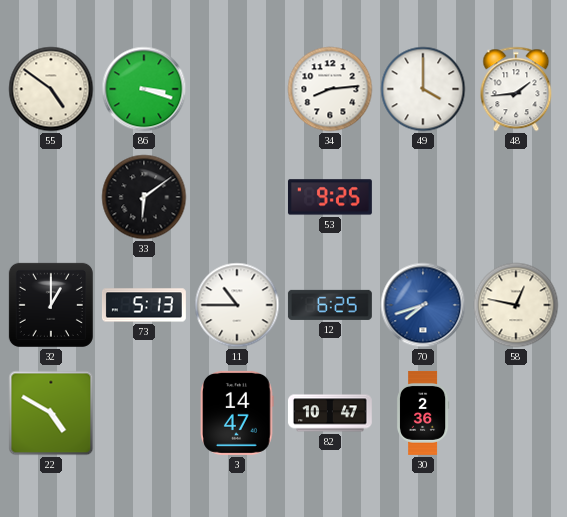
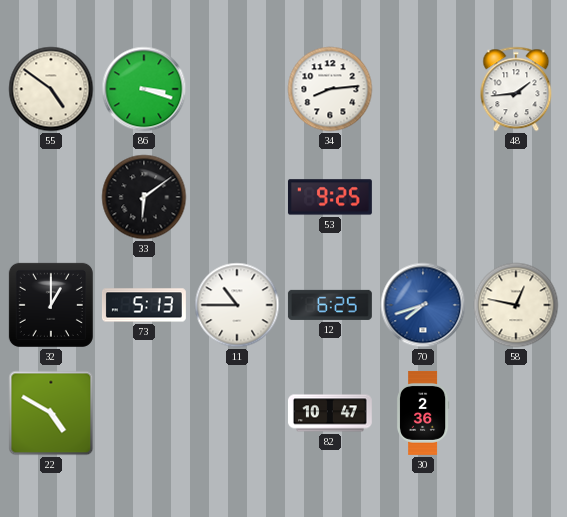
49: 4:00 -> none (423, 89)
3: 14:47 -> none (237, 413)
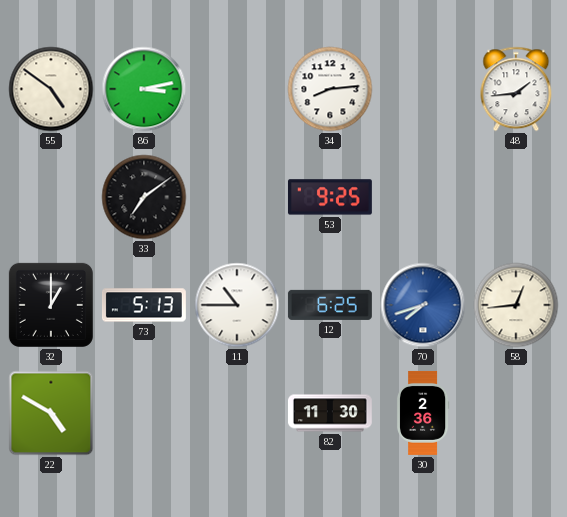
86: 3:18 -> 3:13 (144, 89)
33: 6:09 -> 7:09 (144, 197)
58: 12:47 -> 12:44 (516, 305)
82: 10:47 -> 11:30 (330, 413)
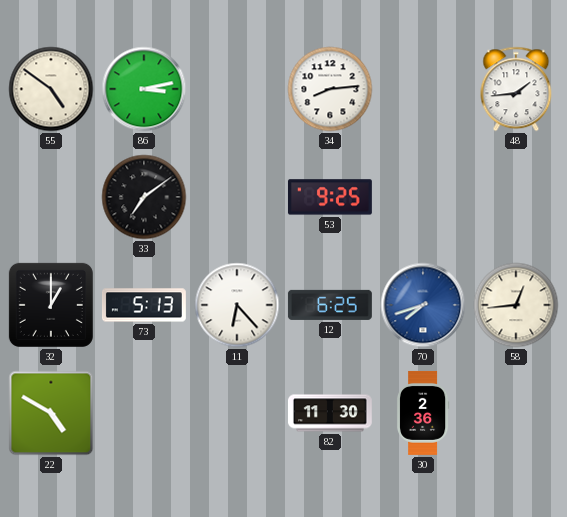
11: 10:45 -> 6:23 (237, 305)
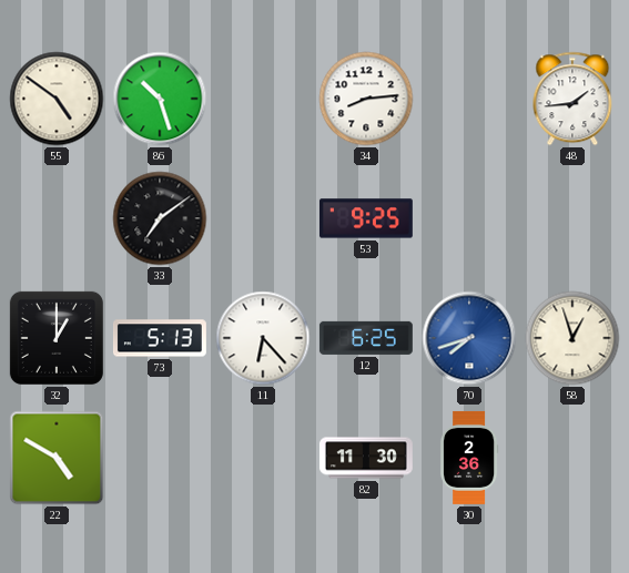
86: 3:13 -> 10:27 (160, 99)
58: 12:44 -> 12:57 (572, 338)
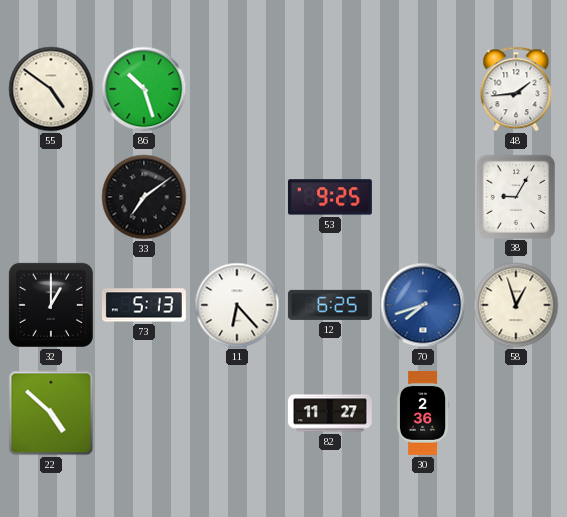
34: 8:14 -> none (366, 99)
38: none -> 9:05 (515, 196)
22: 4:50 -> 4:52 (51, 413)
82: 11:30 -> 11:27 (330, 413)
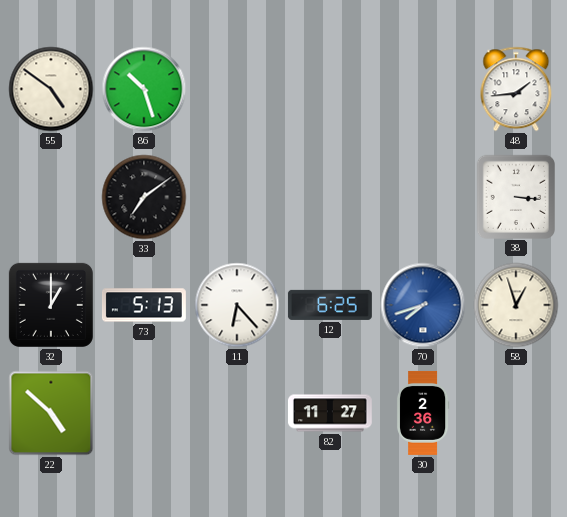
53: 9:25 -> none (330, 197)
38: 9:05 -> 3:16 (515, 196)
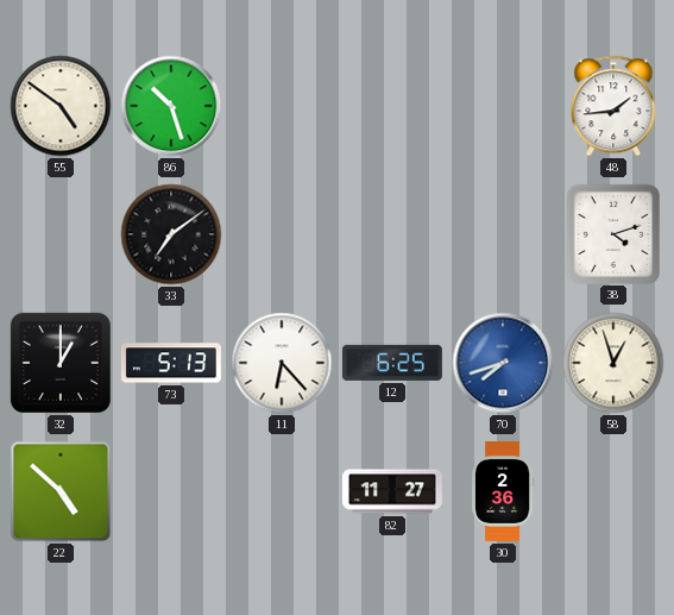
38: 3:16 -> 4:12 (612, 233)
